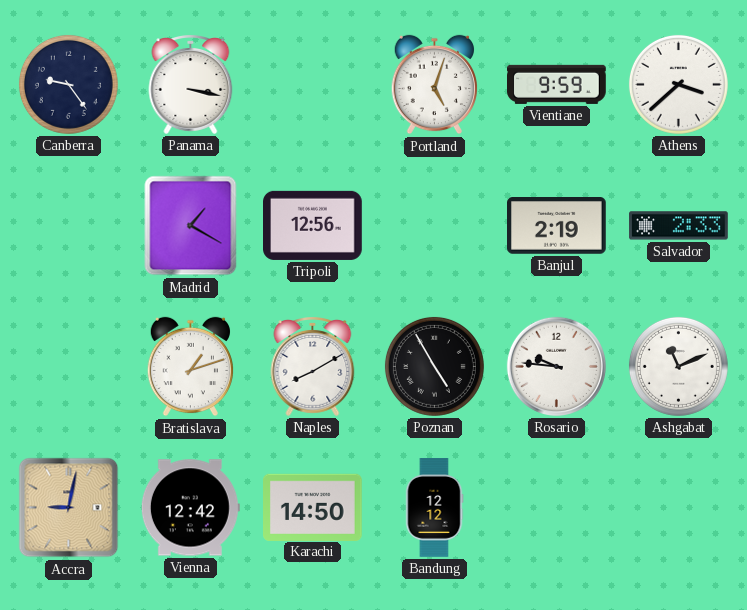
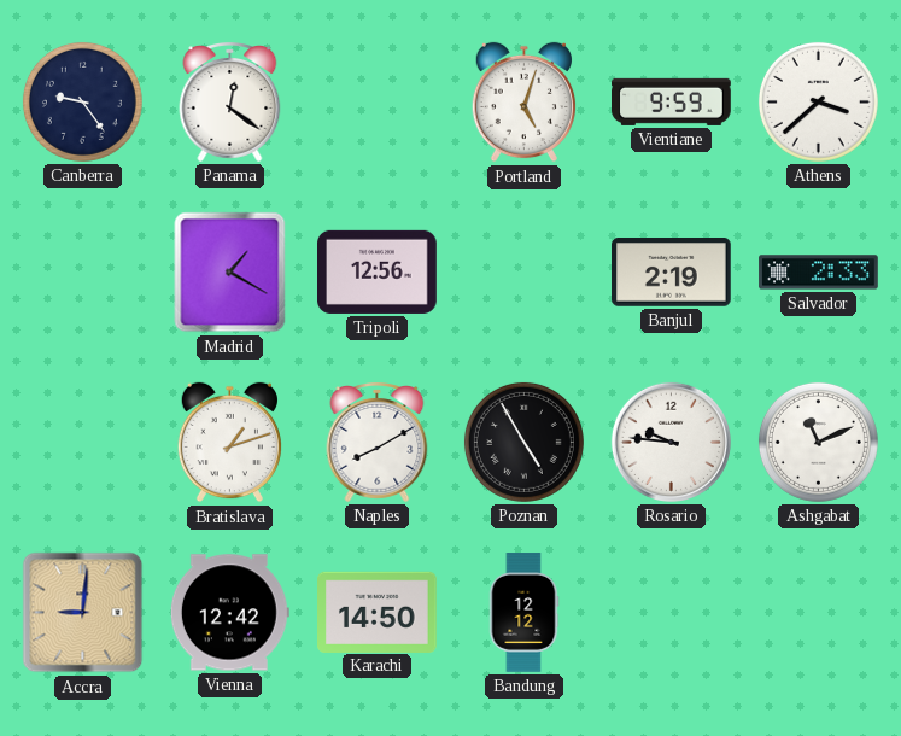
Panama: 3:17 -> 12:21 (230, 103)
Accra: 9:02 -> 9:01 (83, 613)
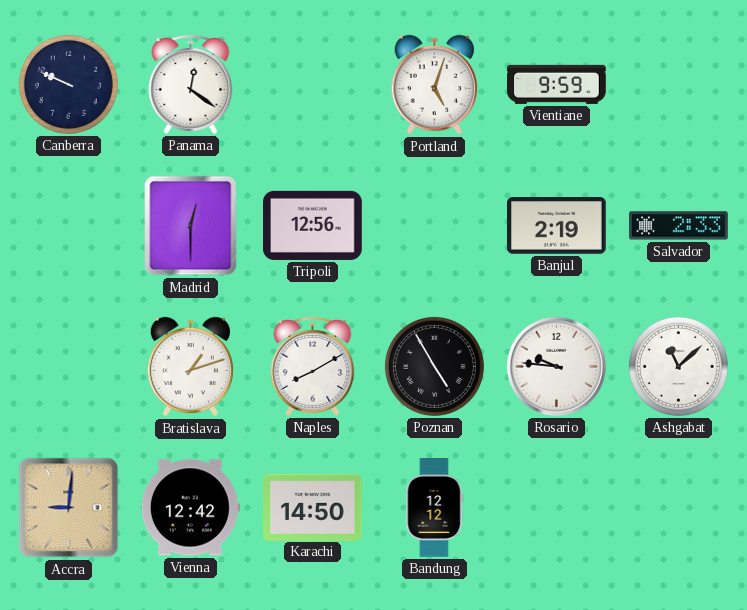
Canberra: 9:24 -> 9:49 (68, 84)
Athens: 3:38 -> none (818, 101)
Madrid: 1:20 -> 12:30 (191, 226)
Ashgabat: 11:11 -> 11:08 (678, 366)
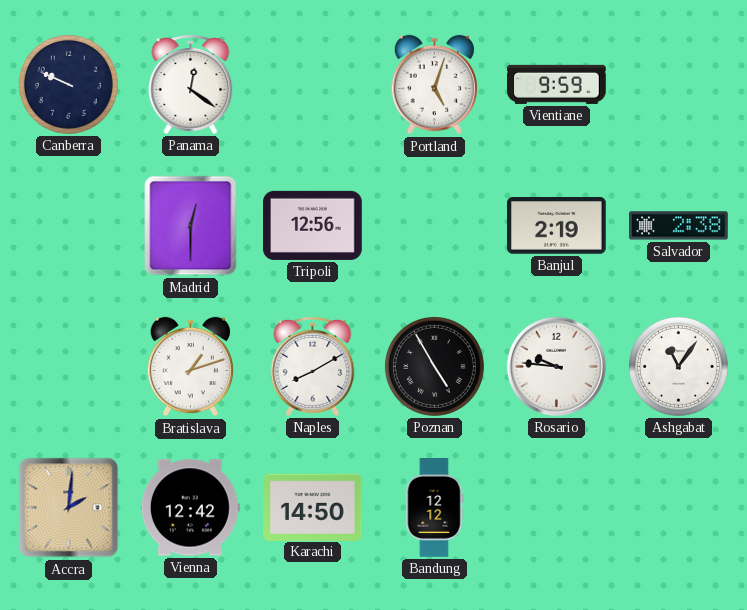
Salvador: 2:33 -> 2:38 (679, 226)
Ashgabat: 11:08 -> 11:06 (678, 366)
Accra: 9:01 -> 2:01 (69, 508)
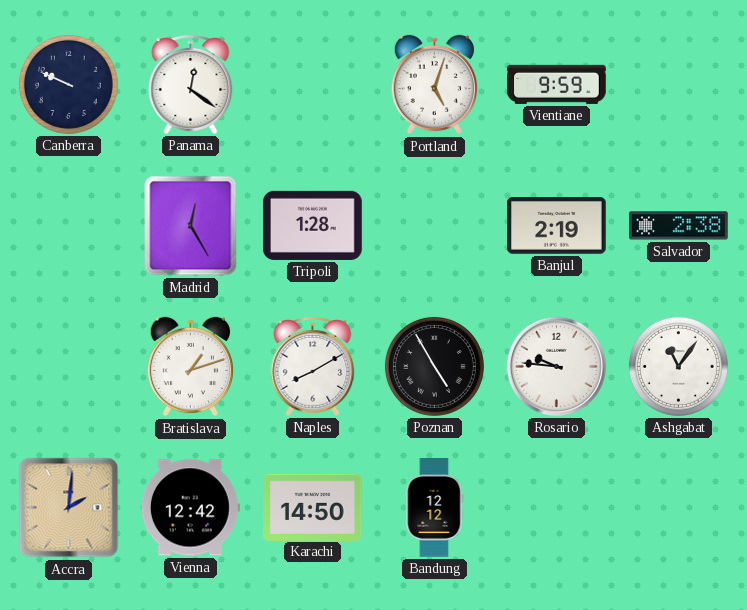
Madrid: 12:30 -> 12:25 (191, 226)
Tripoli: 12:56 -> 1:28 (313, 225)
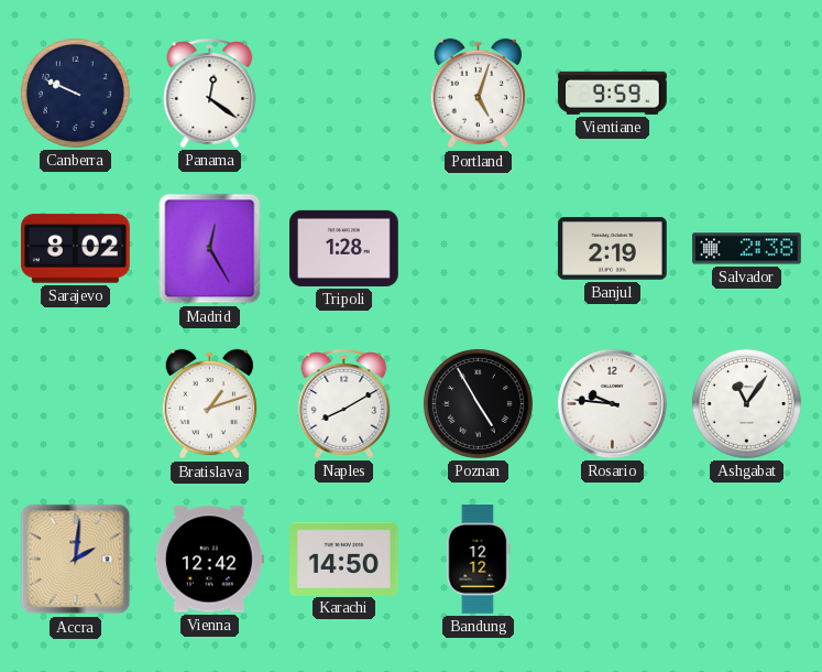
Sarajevo: none -> 8:02 (76, 249)
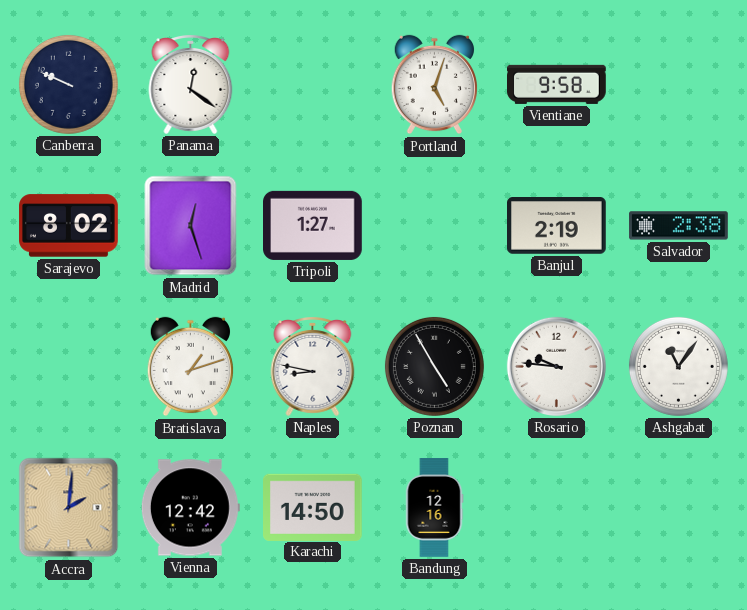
Vientiane: 9:59 -> 9:58 (557, 84)
Madrid: 12:25 -> 12:27 (191, 226)
Tripoli: 1:28 -> 1:27 (313, 225)
Naples: 8:10 -> 8:47 (313, 367)
Bandung: 12:12 -> 12:16 (434, 508)
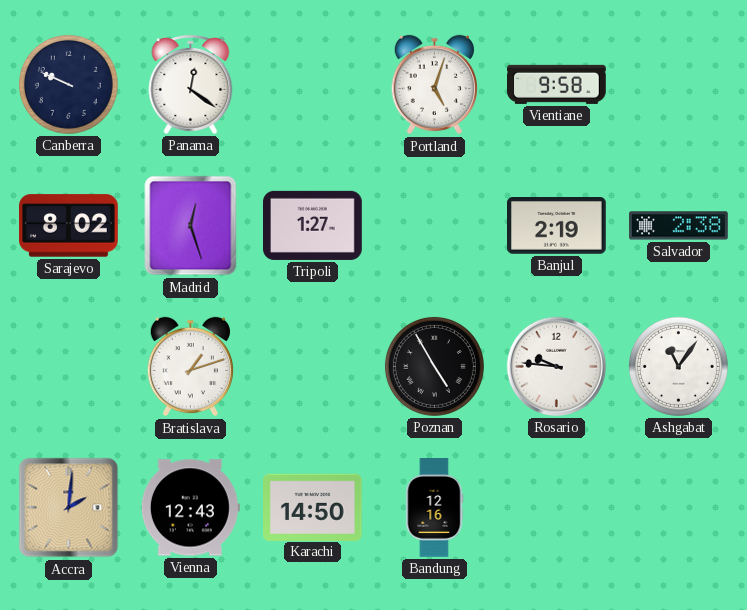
Naples: 8:47 -> none (313, 367)
Vienna: 12:42 -> 12:43 (190, 508)
